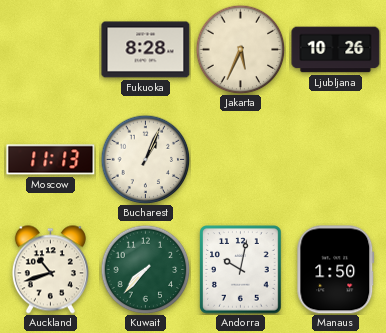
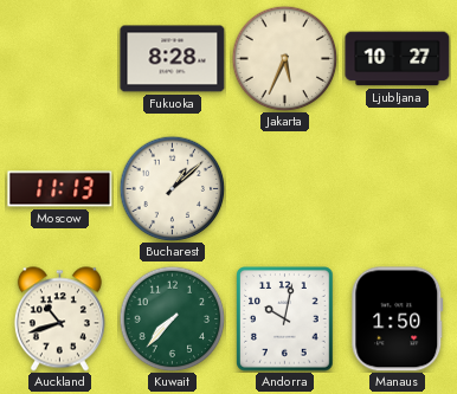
Ljubljana: 10:26 -> 10:27 (398, 59)
Bucharest: 1:04 -> 1:08 (172, 188)
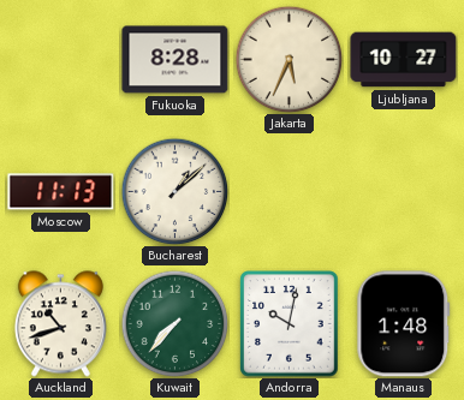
Manaus: 1:50 -> 1:48 (404, 324)
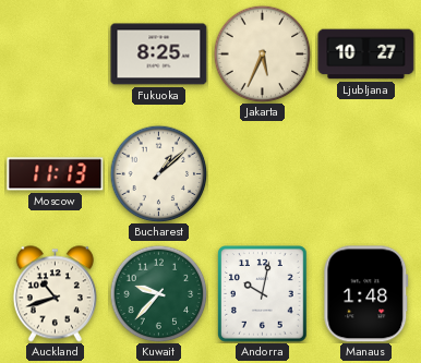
Fukuoka: 8:28 -> 8:25 (159, 55)
Kuwait: 7:37 -> 9:37 (158, 293)
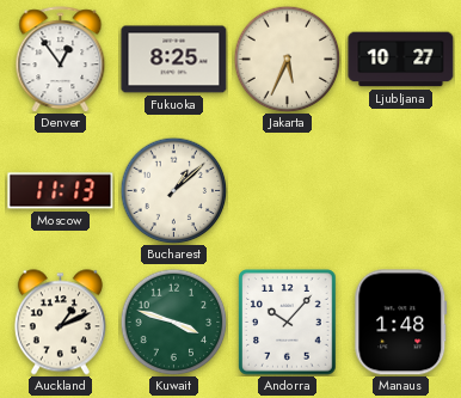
Denver: none -> 12:54 (61, 60)
Auckland: 10:42 -> 1:11 (60, 323)
Kuwait: 9:37 -> 3:48 (173, 322)
Andorra: 10:02 -> 10:07 (288, 323)
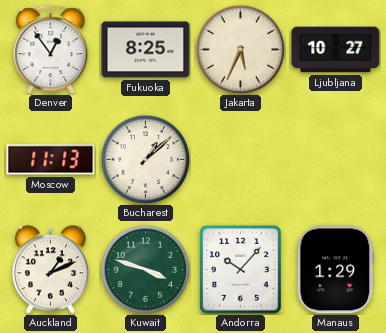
Manaus: 1:48 -> 1:29 (336, 270)
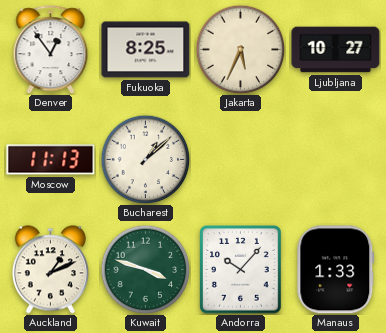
Manaus: 1:29 -> 1:33 (336, 270)
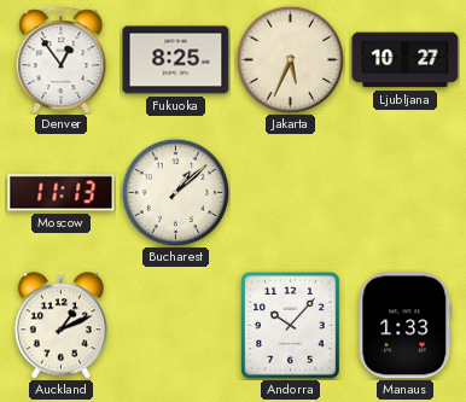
Kuwait: 3:48 -> none (145, 269)
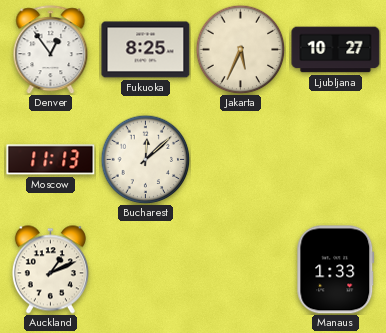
Bucharest: 1:08 -> 12:08 (145, 159)
Andorra: 10:07 -> none (291, 326)
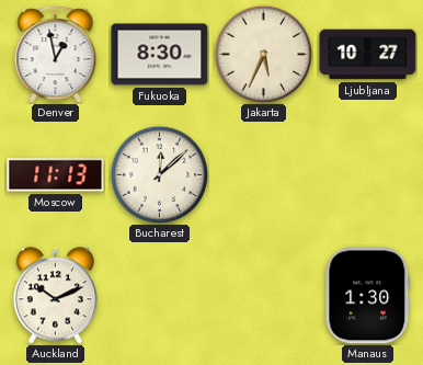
Denver: 12:54 -> 12:58 (56, 55)
Fukuoka: 8:25 -> 8:30 (160, 55)
Auckland: 1:11 -> 10:11 (55, 296)
Manaus: 1:33 -> 1:30 (368, 296)
